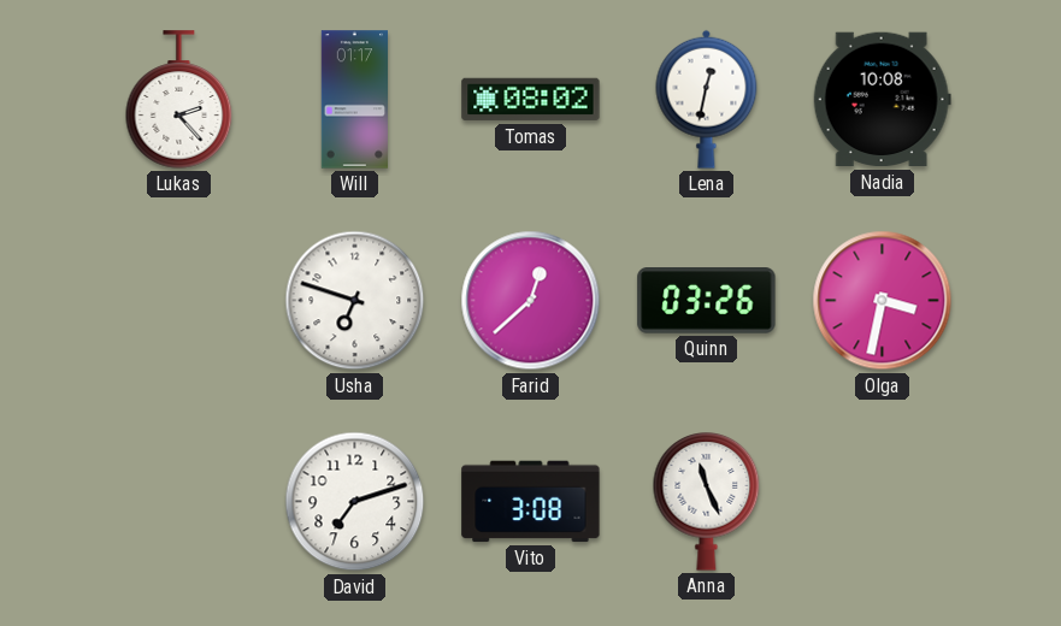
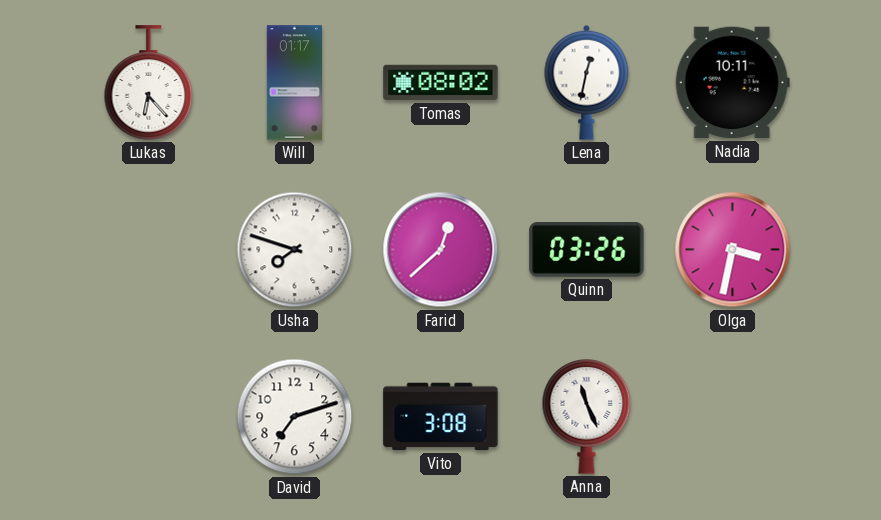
Lukas: 2:23 -> 6:23 (149, 83)
Nadia: 10:08 -> 10:11 (732, 83)
Usha: 6:48 -> 7:48 (295, 250)
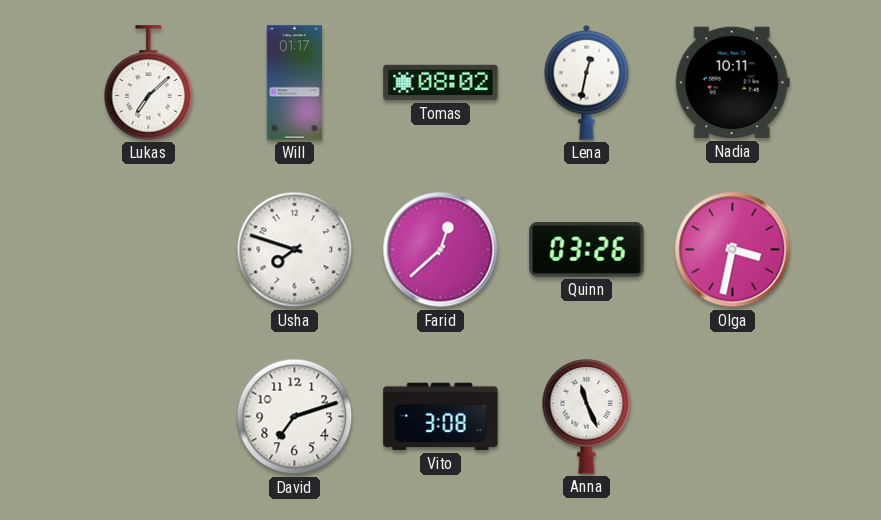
Lukas: 6:23 -> 7:08 (149, 83)
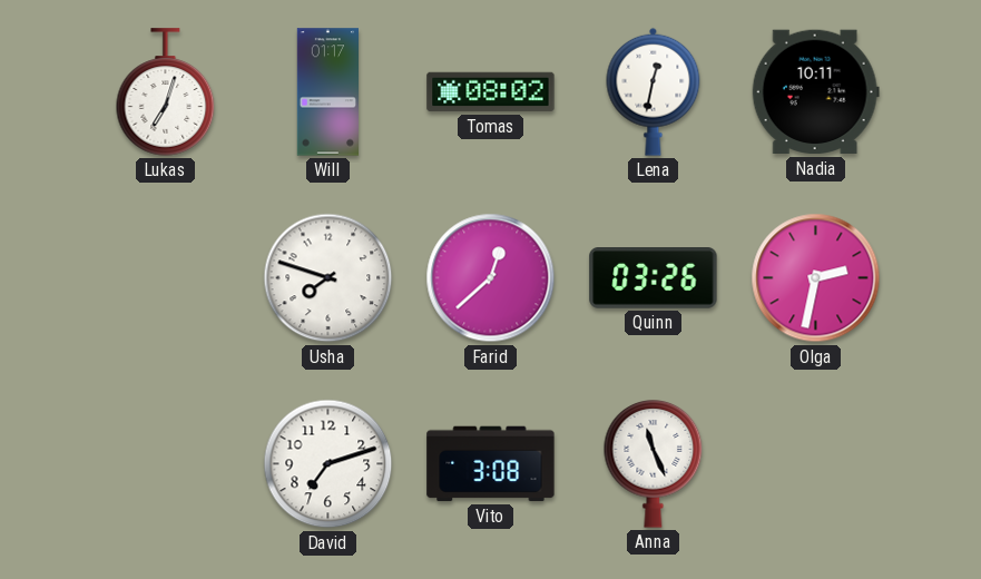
Lukas: 7:08 -> 7:03 (166, 92)
Olga: 3:32 -> 2:32 (816, 278)
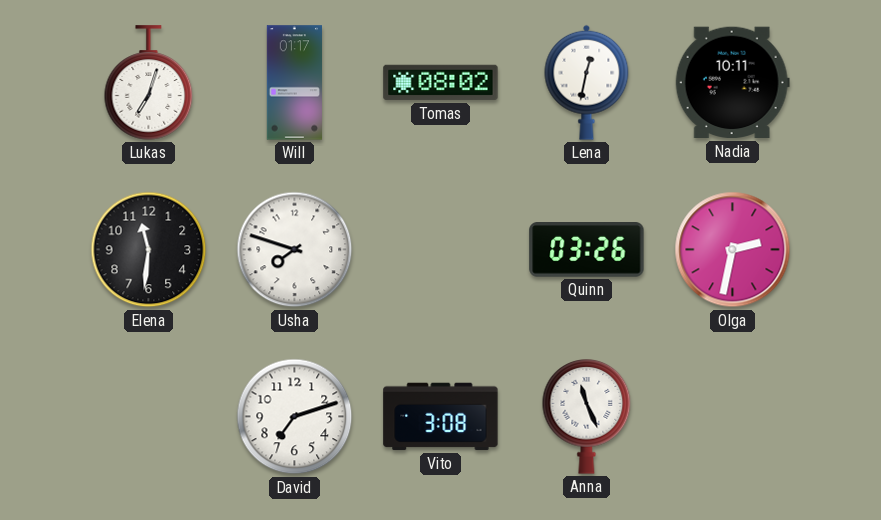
Elena: none -> 11:31 (149, 250)
Farid: 12:38 -> none (491, 278)
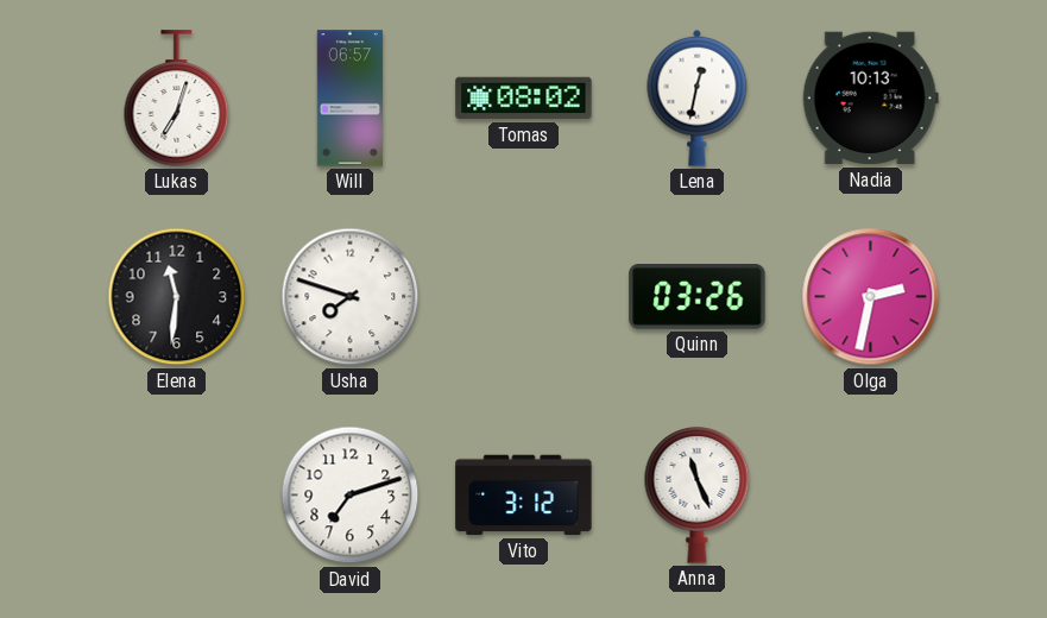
Will: 01:17 -> 06:57 (349, 99)
Nadia: 10:11 -> 10:13 (870, 99)
Vito: 3:08 -> 3:12 (524, 496)
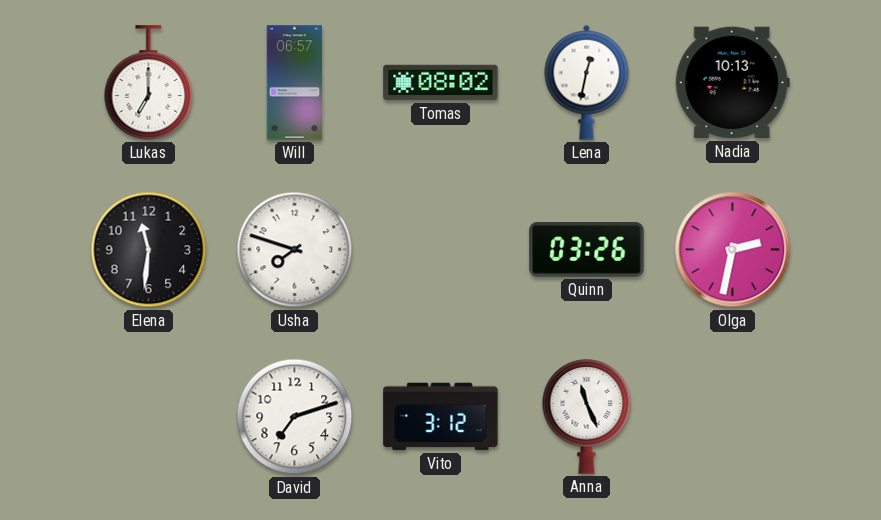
Lukas: 7:03 -> 7:00 (149, 83)
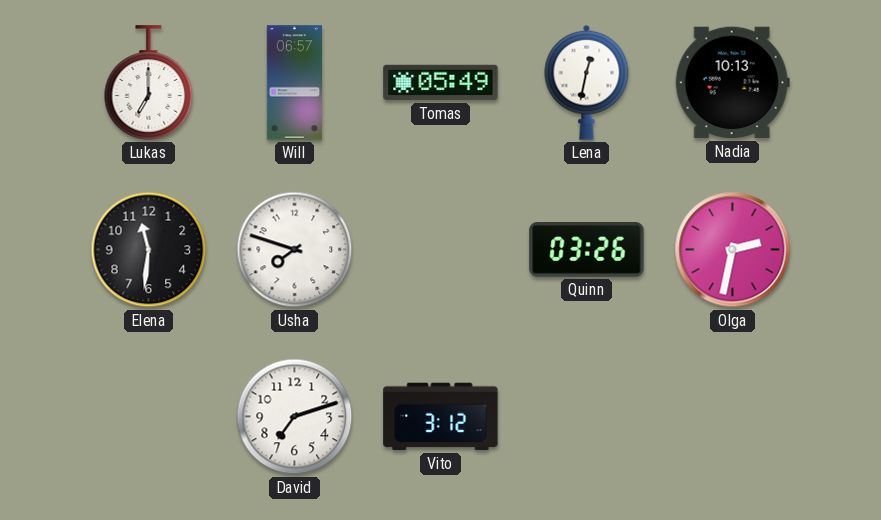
Tomas: 08:02 -> 05:49 (441, 83)
Anna: 11:26 -> none (587, 417)
